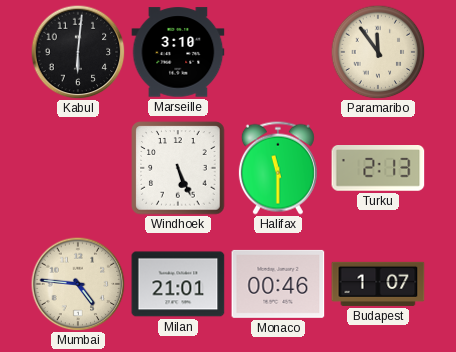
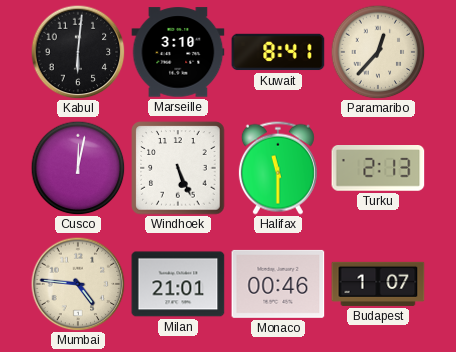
Kuwait: none -> 8:41 (278, 52)
Paramaribo: 11:54 -> 12:37 (378, 52)
Cusco: none -> 12:02 (78, 168)
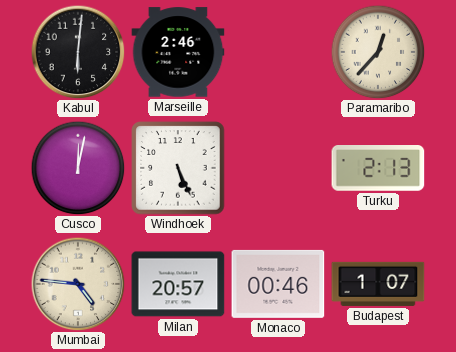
Marseille: 3:10 -> 2:46 (178, 52)
Kuwait: 8:41 -> none (278, 52)
Halifax: 11:30 -> none (278, 168)
Milan: 21:01 -> 20:57 (178, 284)
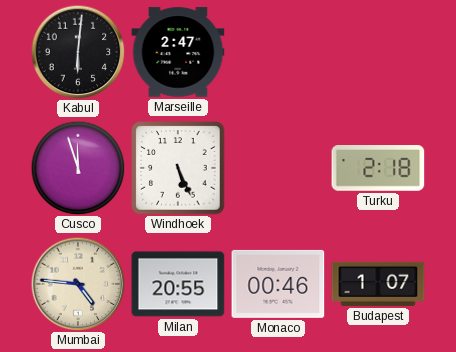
Marseille: 2:46 -> 2:47 (178, 52)
Paramaribo: 12:37 -> none (378, 52)
Cusco: 12:02 -> 11:57 (78, 168)
Turku: 2:13 -> 2:18 (378, 168)
Milan: 20:57 -> 20:55 (178, 284)
